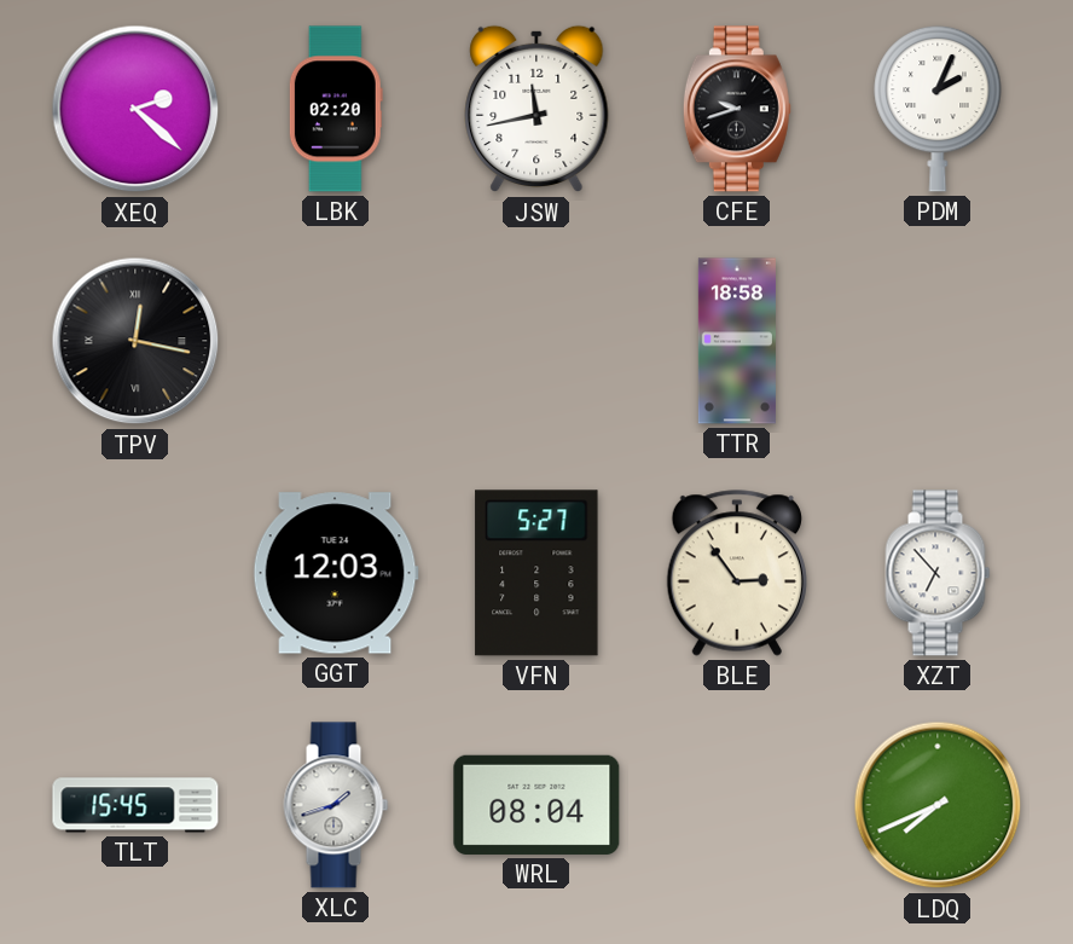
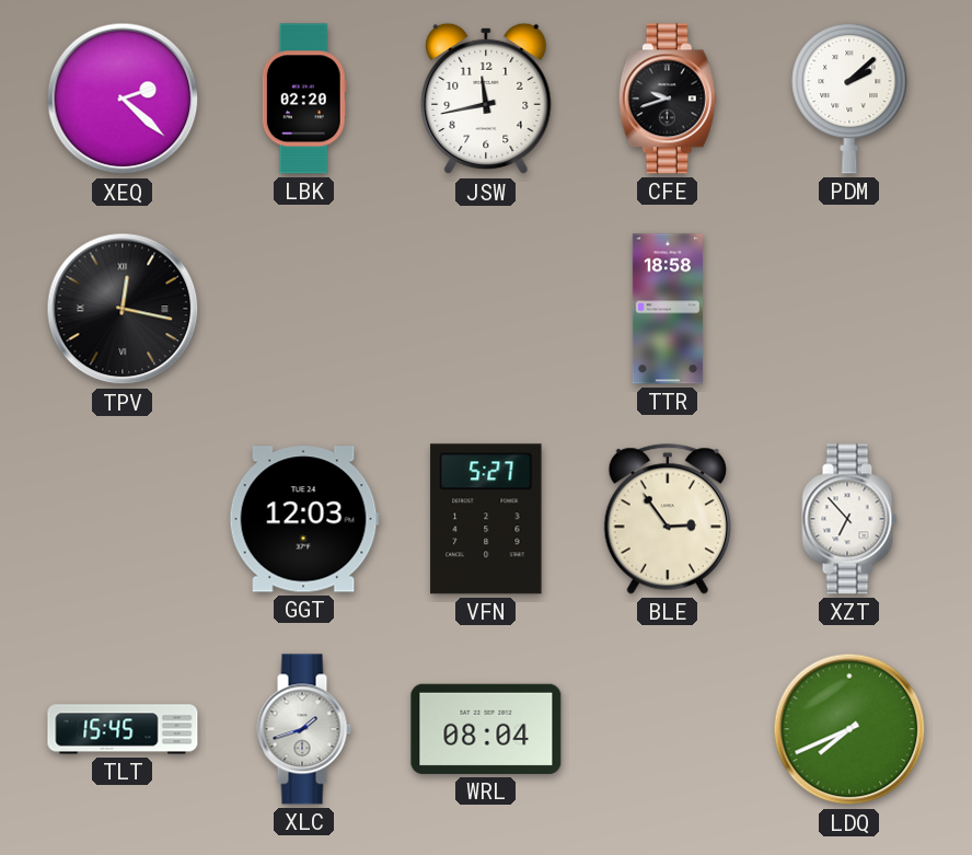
PDM: 2:04 -> 2:08 (849, 99)
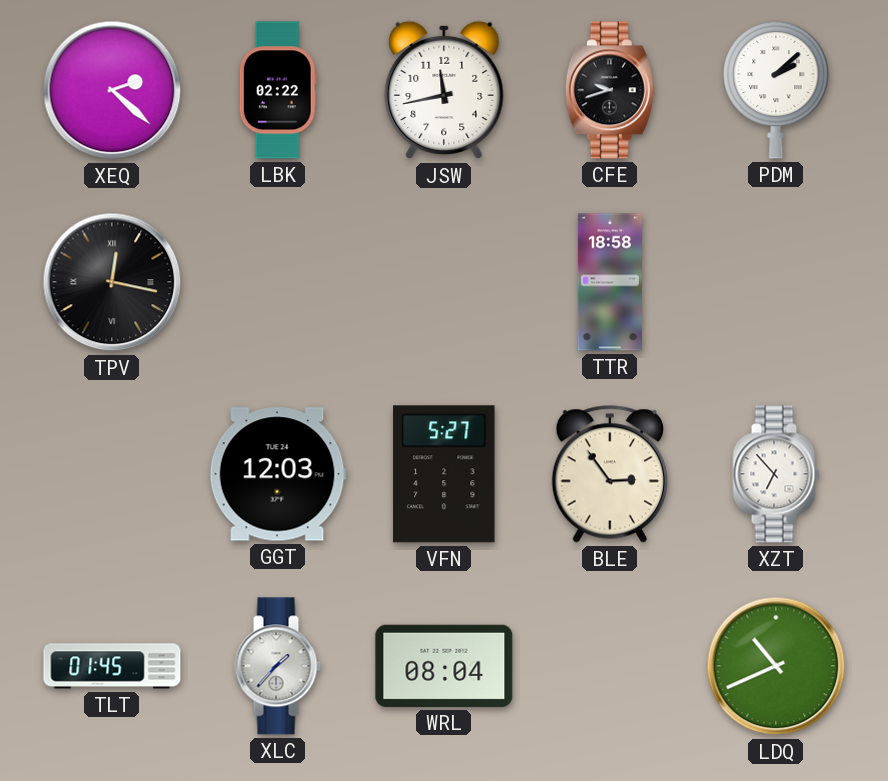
LBK: 02:20 -> 02:22 (278, 90)
TLT: 15:45 -> 01:45 (112, 666)
XLC: 1:42 -> 1:37 (278, 666)
LDQ: 7:41 -> 10:41 (776, 666)
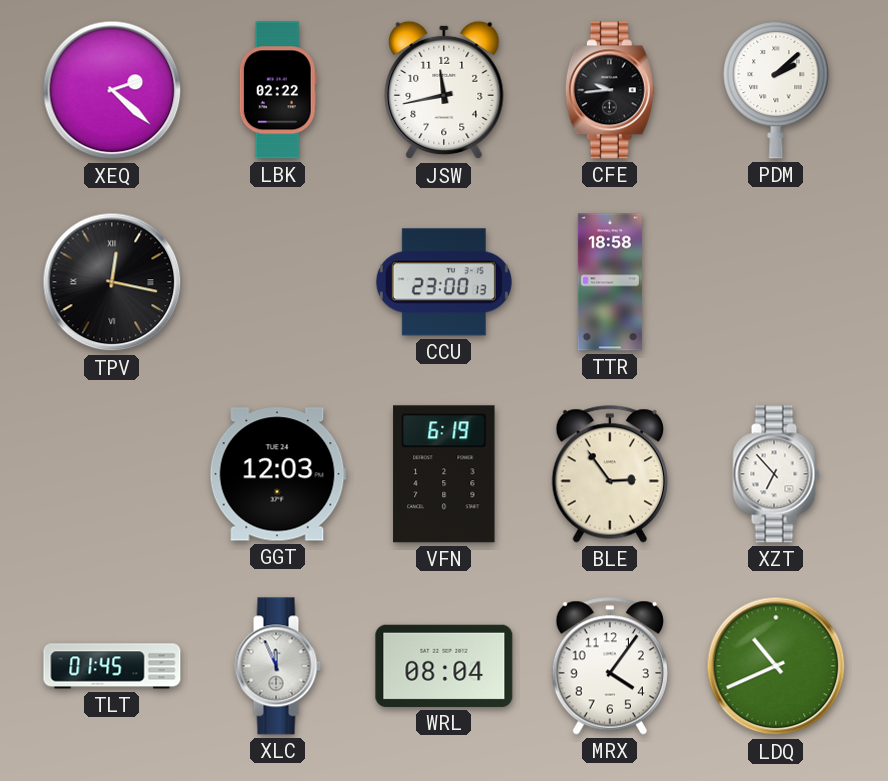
CFE: 9:42 -> 9:44 (610, 90)
CCU: none -> 23:00 (444, 282)
VFN: 5:27 -> 6:19 (444, 474)
XLC: 1:37 -> 11:56 (278, 666)
MRX: none -> 4:06 (610, 666)
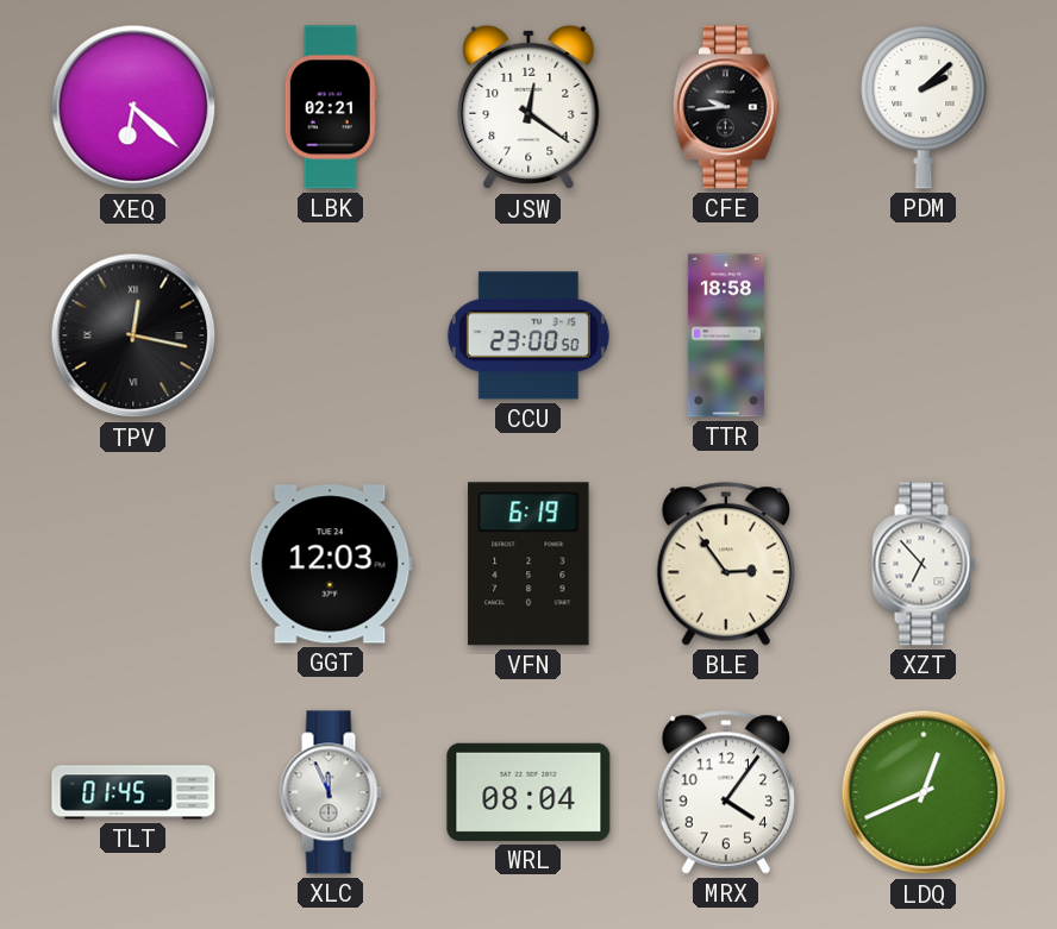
XEQ: 2:22 -> 6:22 (133, 107)
LBK: 02:22 -> 02:21 (331, 107)
JSW: 11:43 -> 12:21 (528, 107)
CCU: 23:00:13 -> 23:00:50 (528, 335)
LDQ: 10:41 -> 12:41 (924, 792)
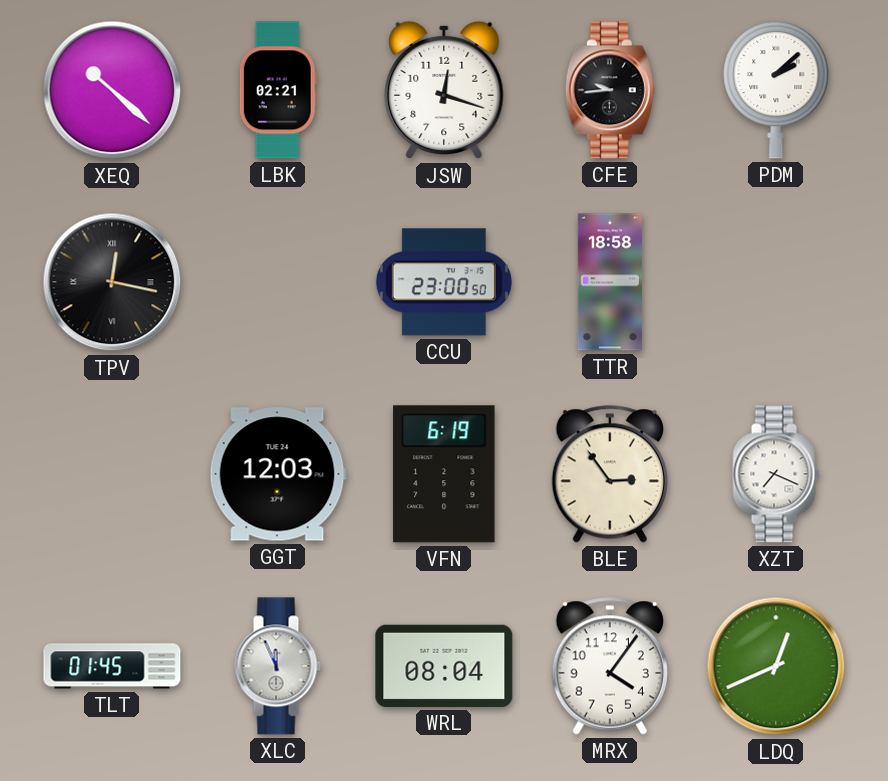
XEQ: 6:22 -> 10:22 (112, 90)
JSW: 12:21 -> 12:18 (444, 90)
XZT: 6:53 -> 7:19 (776, 474)
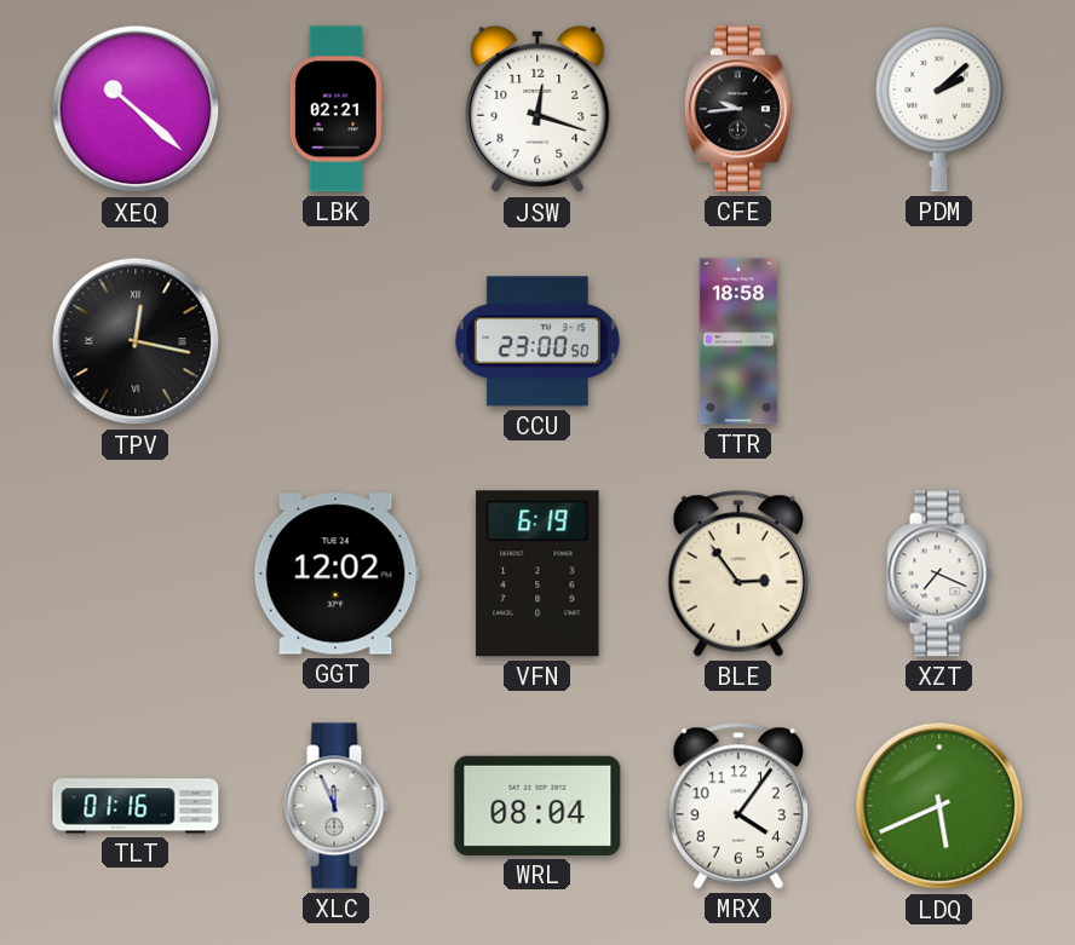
GGT: 12:03 -> 12:02 (337, 574)
TLT: 01:45 -> 01:16 (136, 806)
LDQ: 12:41 -> 5:41 (939, 806)
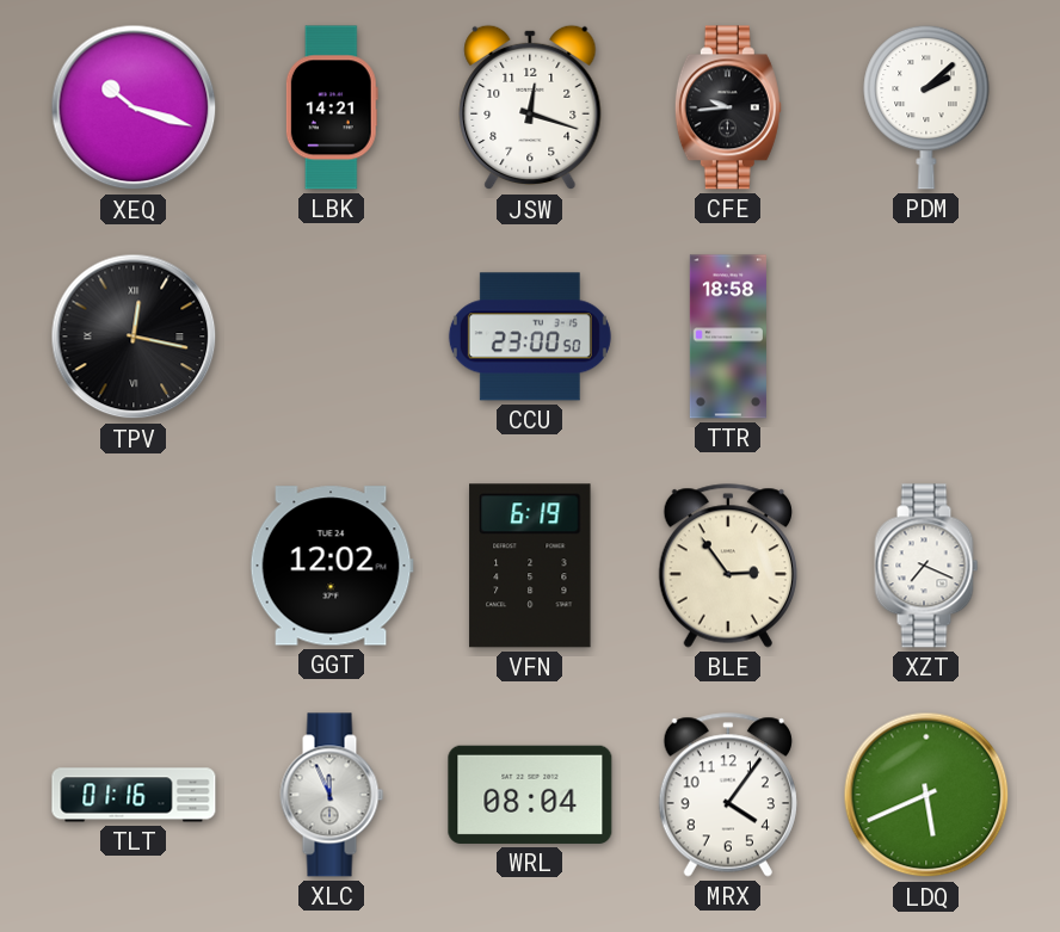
XEQ: 10:22 -> 10:18 (134, 107)
LBK: 02:21 -> 14:21 (332, 107)
